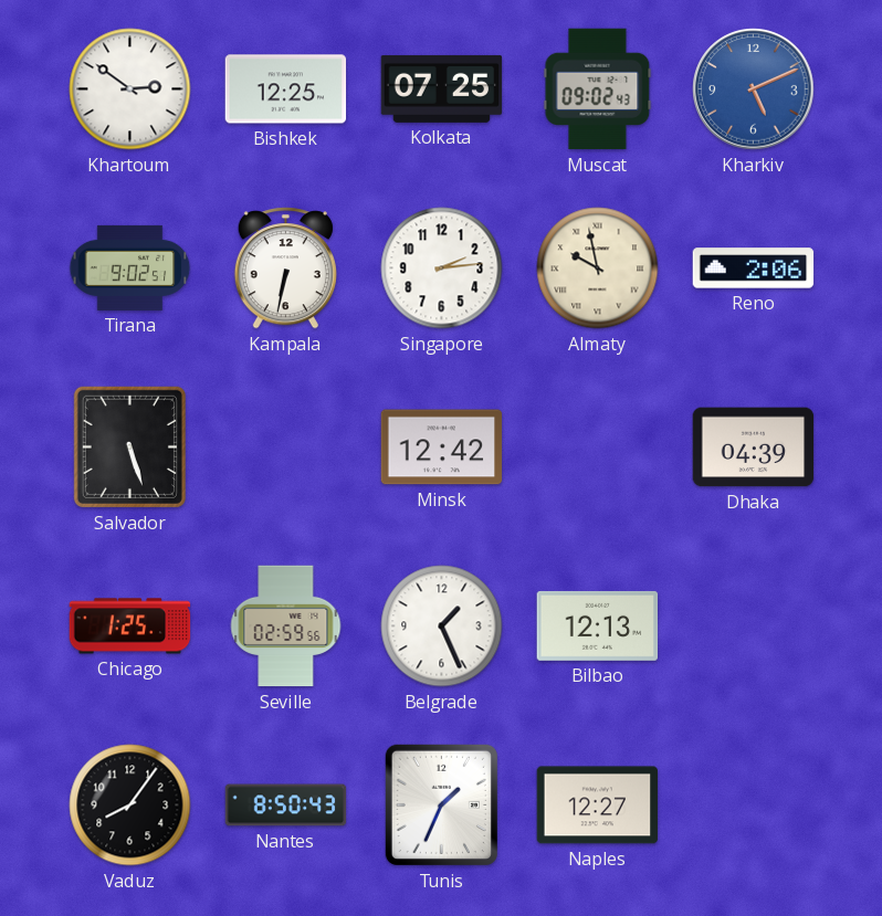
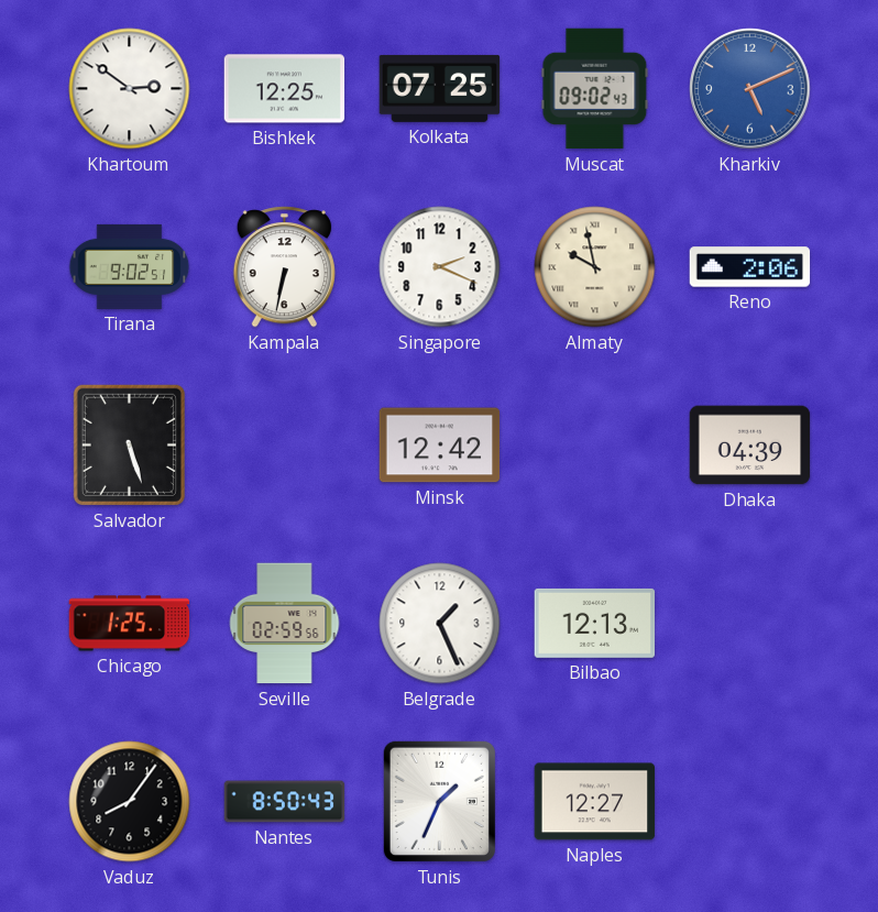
Singapore: 2:14 -> 2:19 (440, 267)
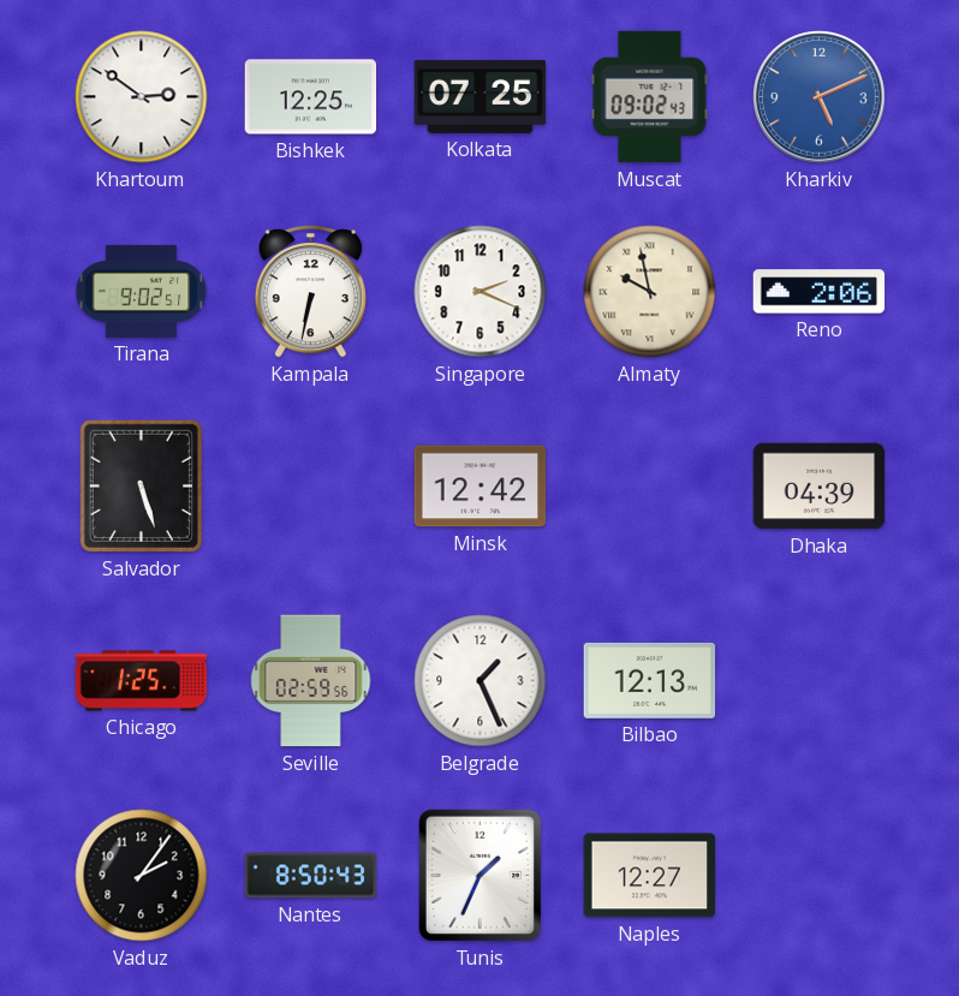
Vaduz: 8:06 -> 2:06 (142, 876)
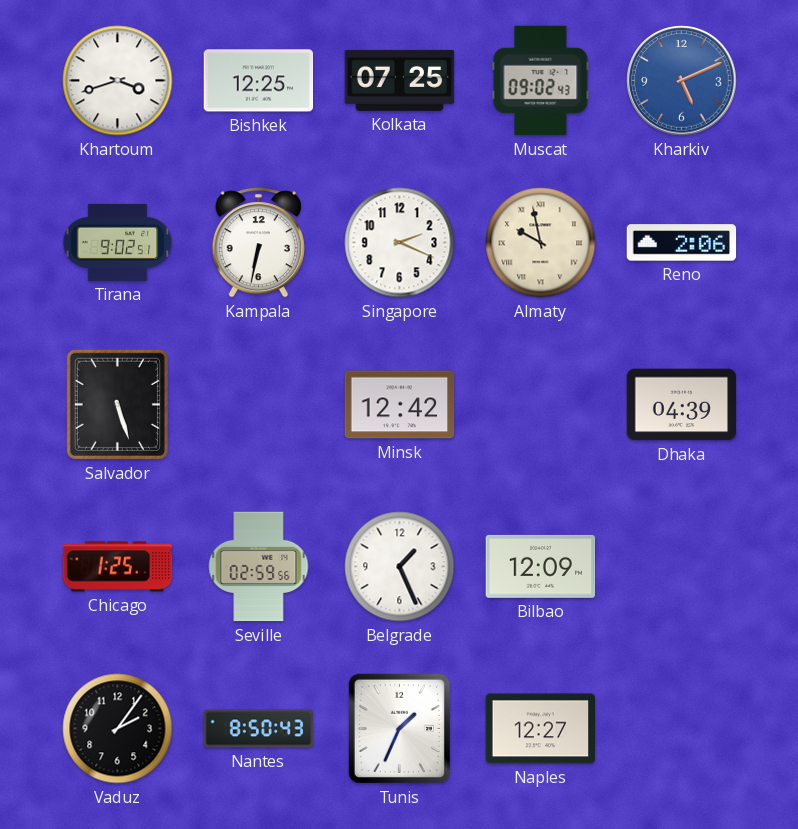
Khartoum: 2:51 -> 3:42 (118, 81)
Bilbao: 12:13 -> 12:09 (541, 566)
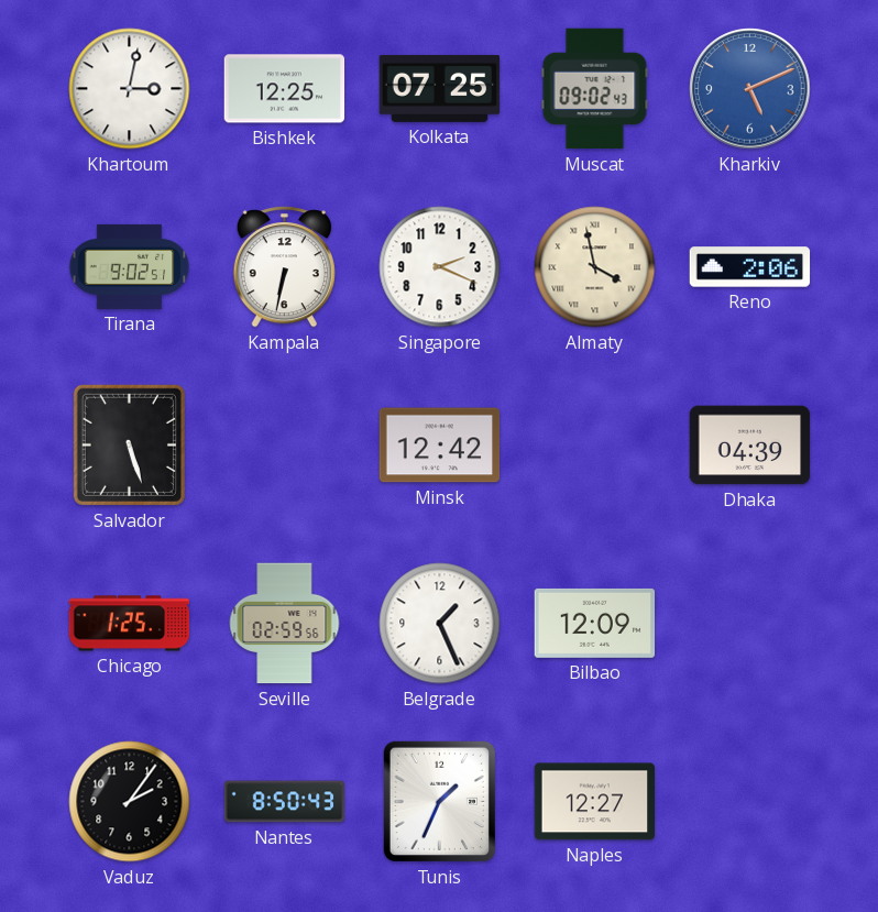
Khartoum: 3:42 -> 3:02 (130, 89)
Almaty: 9:58 -> 3:58 (595, 267)
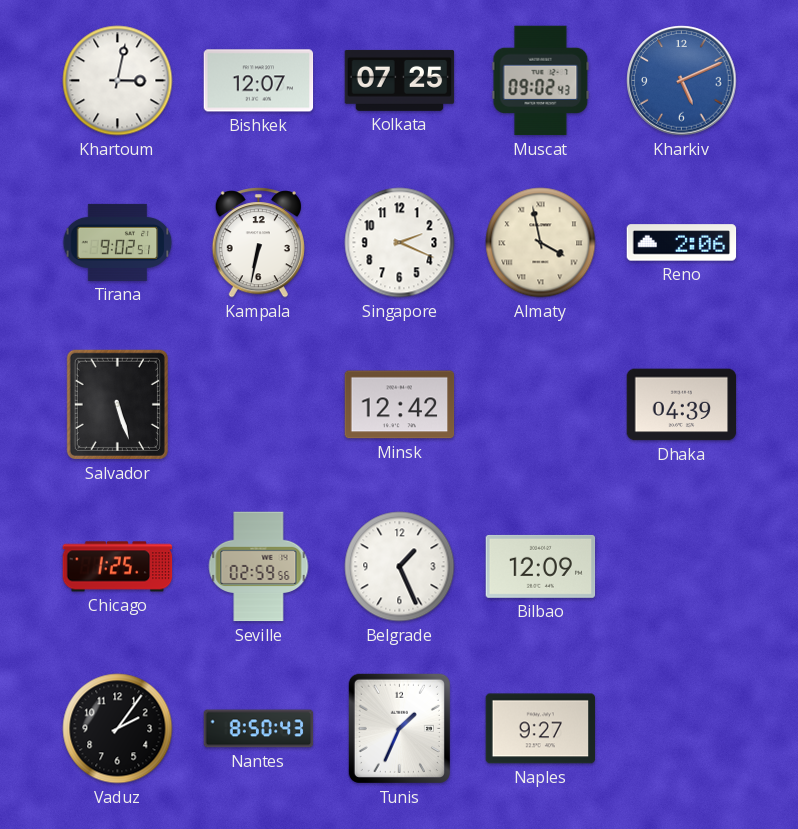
Bishkek: 12:25 -> 12:07 (259, 81)
Naples: 12:27 -> 9:27 (541, 729)
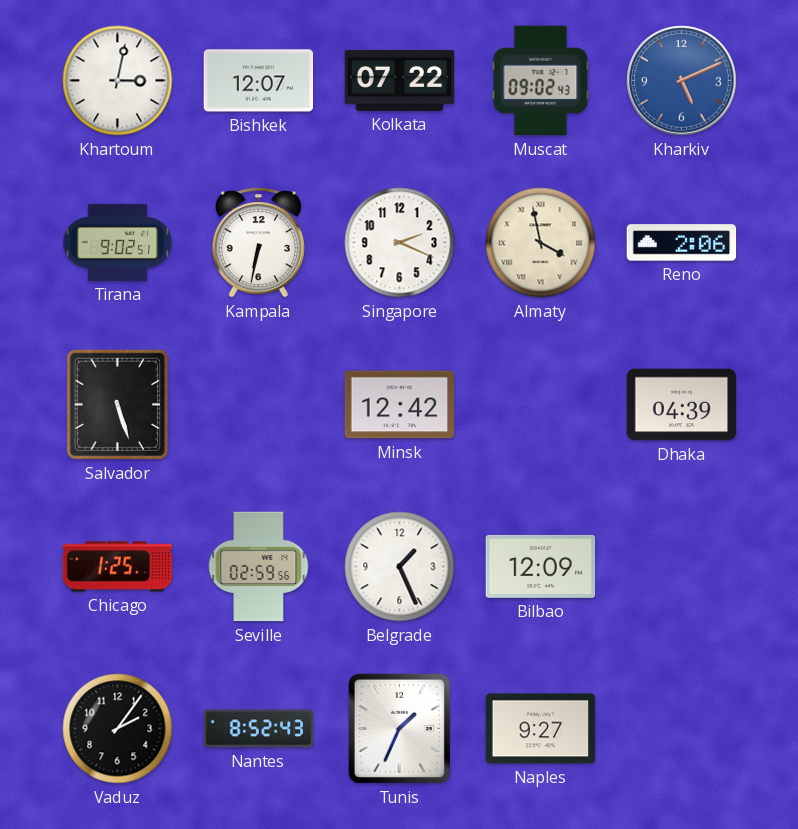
Kolkata: 07:25 -> 07:22 (400, 80)
Nantes: 8:50 -> 8:52 (259, 729)
